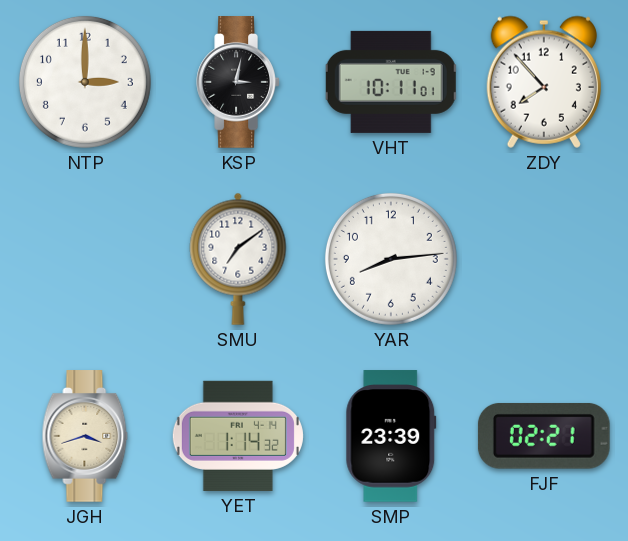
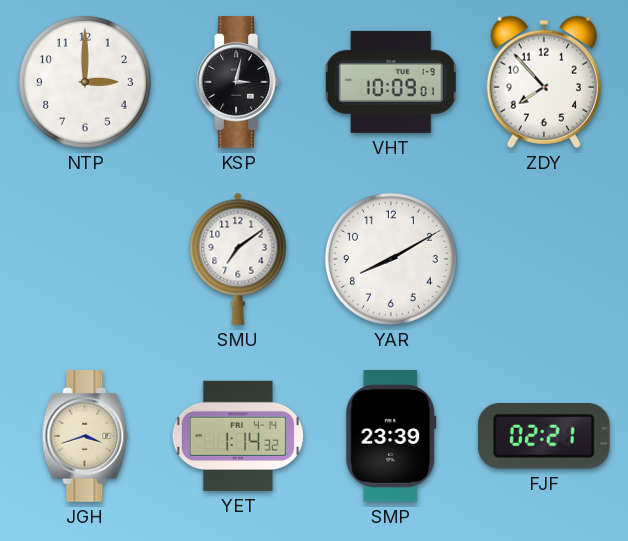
VHT: 10:11 -> 10:09 (391, 82)
YAR: 8:14 -> 8:10 (391, 259)
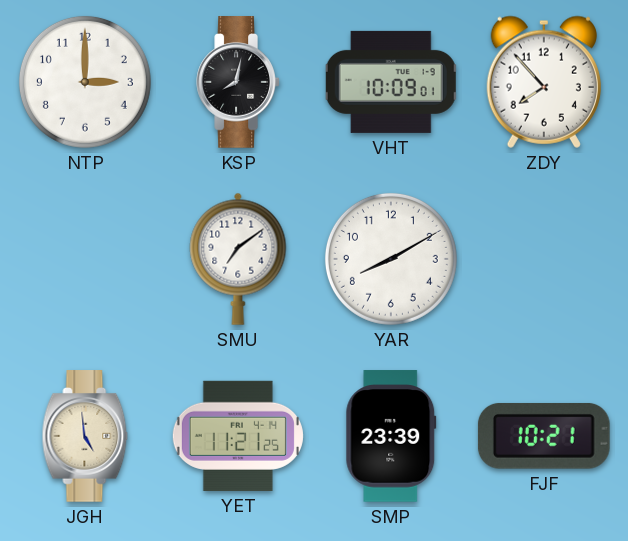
KSP: 3:02 -> 8:02 (238, 82)
JGH: 3:42 -> 4:59 (85, 436)
YET: 1:14 -> 11:21 (238, 436)
FJF: 02:21 -> 10:21 (544, 436)
